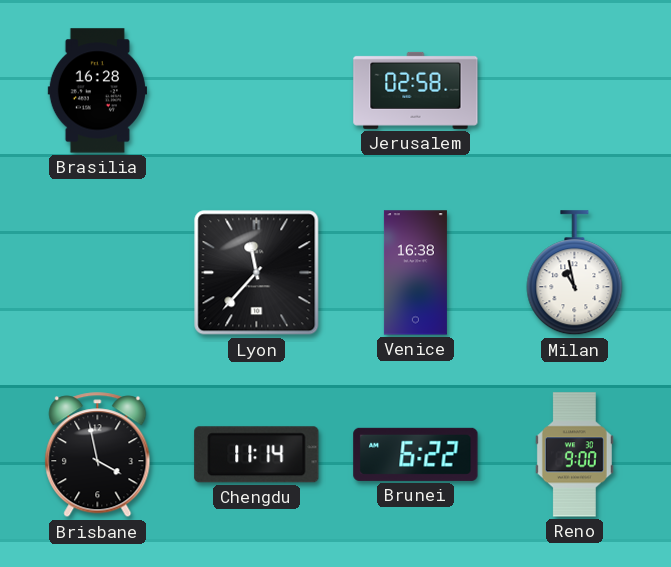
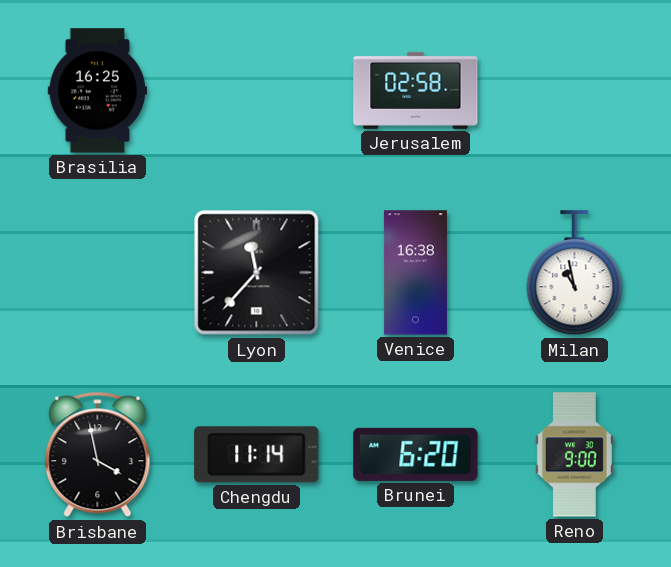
Brasilia: 16:28 -> 16:25 (97, 91)
Brunei: 6:22 -> 6:20 (416, 454)
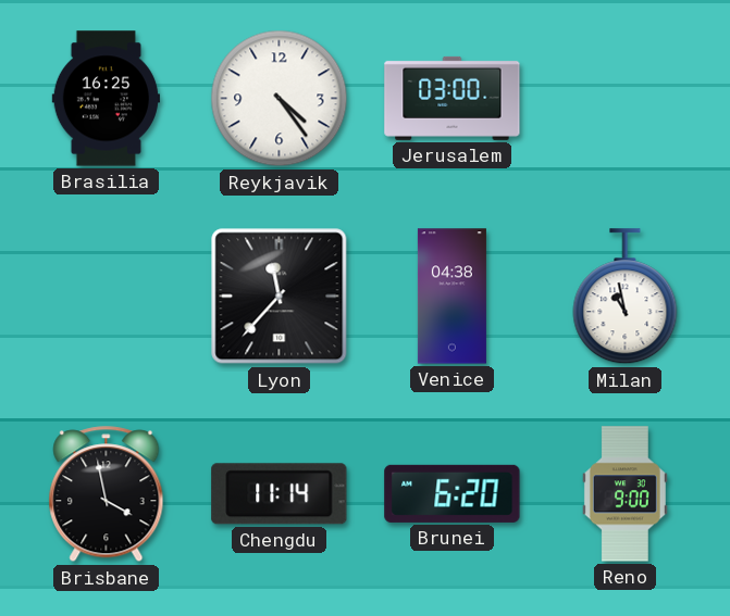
Reykjavik: none -> 4:24 (280, 99)
Jerusalem: 02:58 -> 03:00 (453, 98)
Venice: 16:38 -> 04:38 (451, 297)
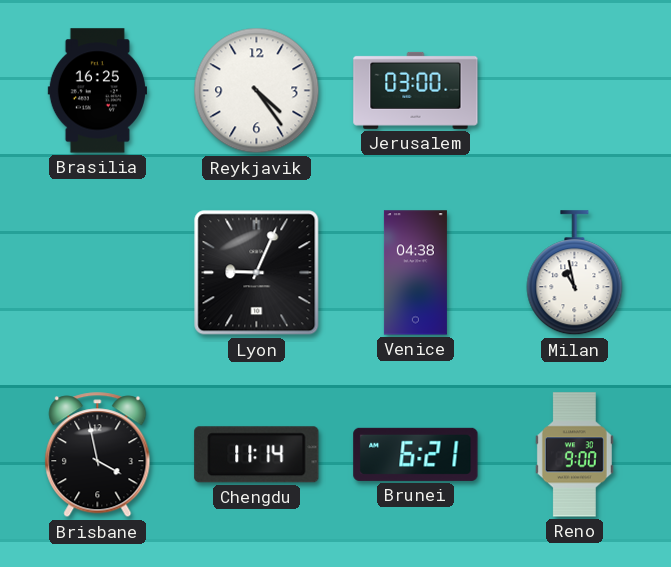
Lyon: 11:37 -> 9:04 (257, 273)
Brunei: 6:20 -> 6:21 (416, 454)
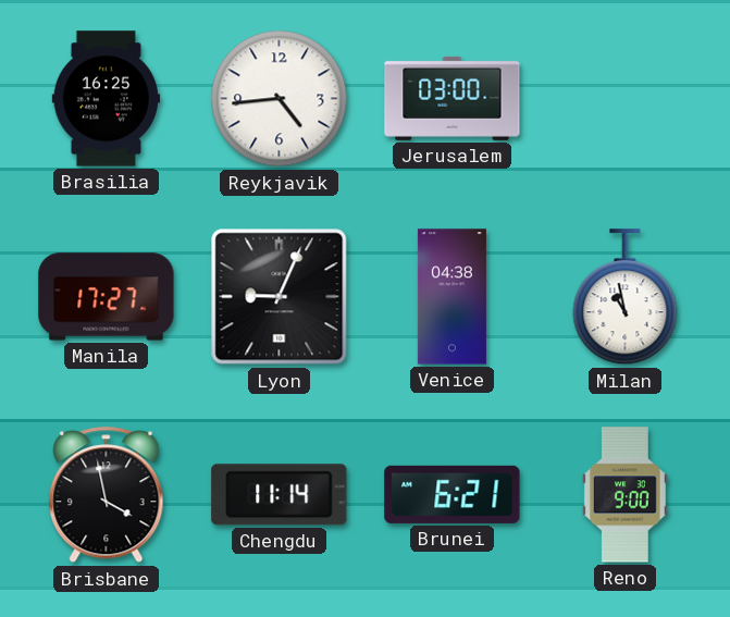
Reykjavik: 4:24 -> 4:44 (280, 99)
Manila: none -> 17:27 (107, 297)
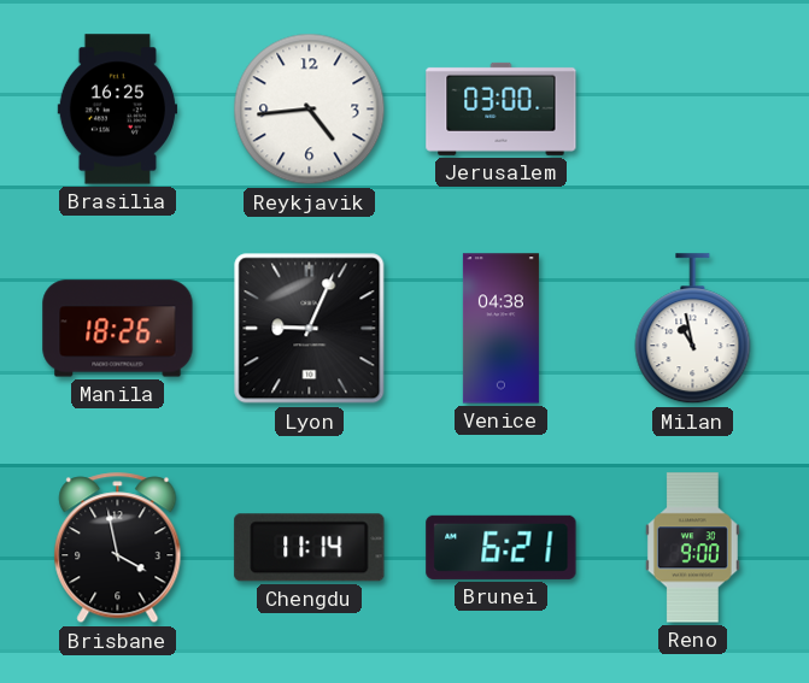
Manila: 17:27 -> 18:26 (118, 329)
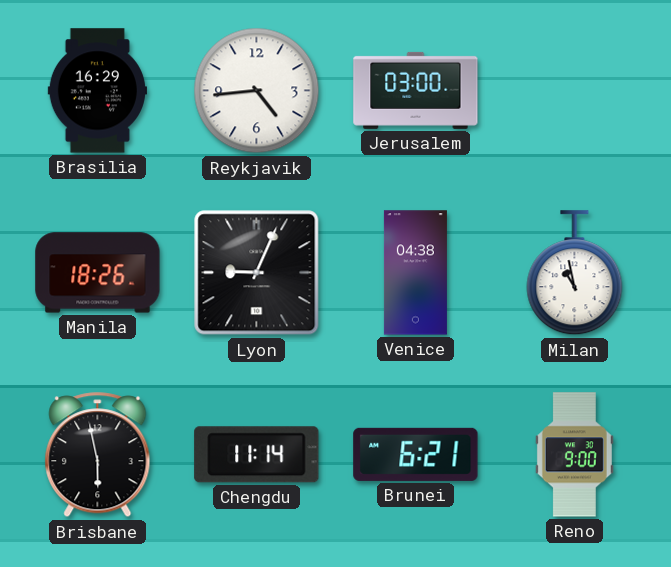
Brasilia: 16:25 -> 16:29 (97, 91)
Brisbane: 3:58 -> 5:58 (98, 455)
